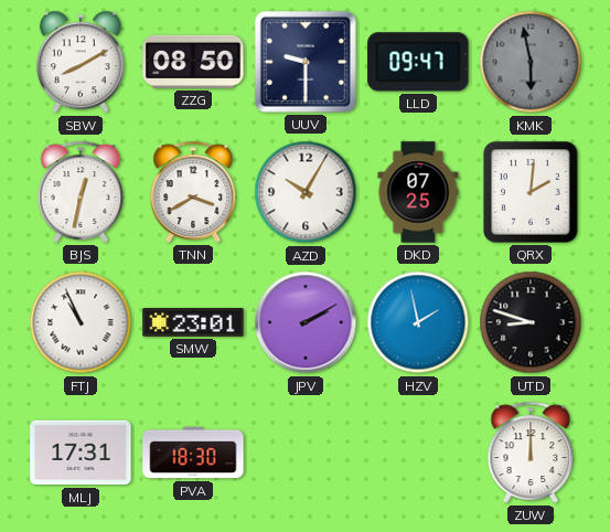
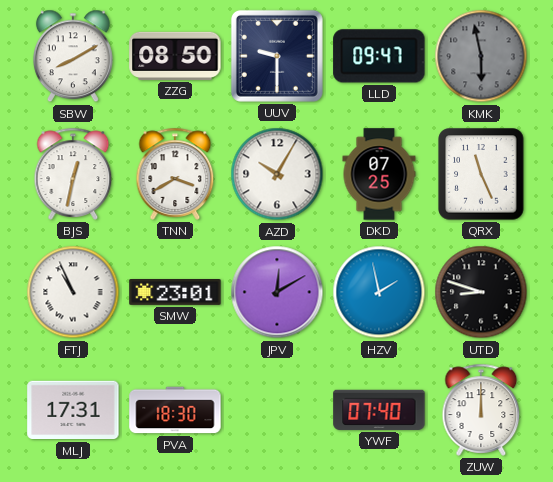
QRX: 2:01 -> 11:26 (481, 174)
JPV: 2:10 -> 12:10 (277, 292)
YWF: none -> 07:40 (379, 410)
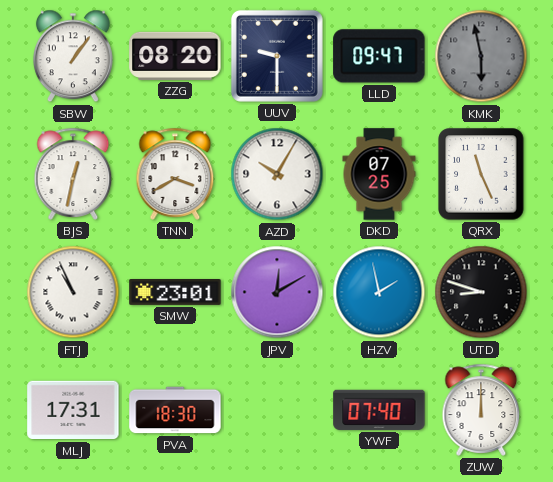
SBW: 8:10 -> 1:06 (73, 56)
ZZG: 08:50 -> 08:20 (175, 56)
